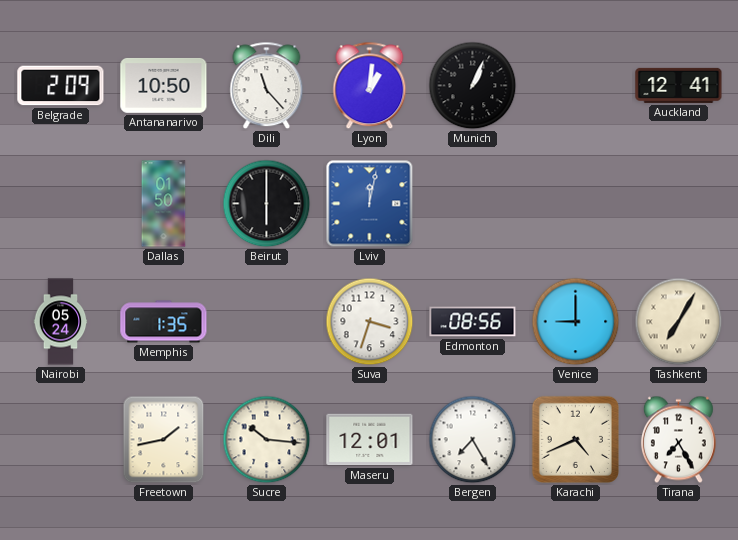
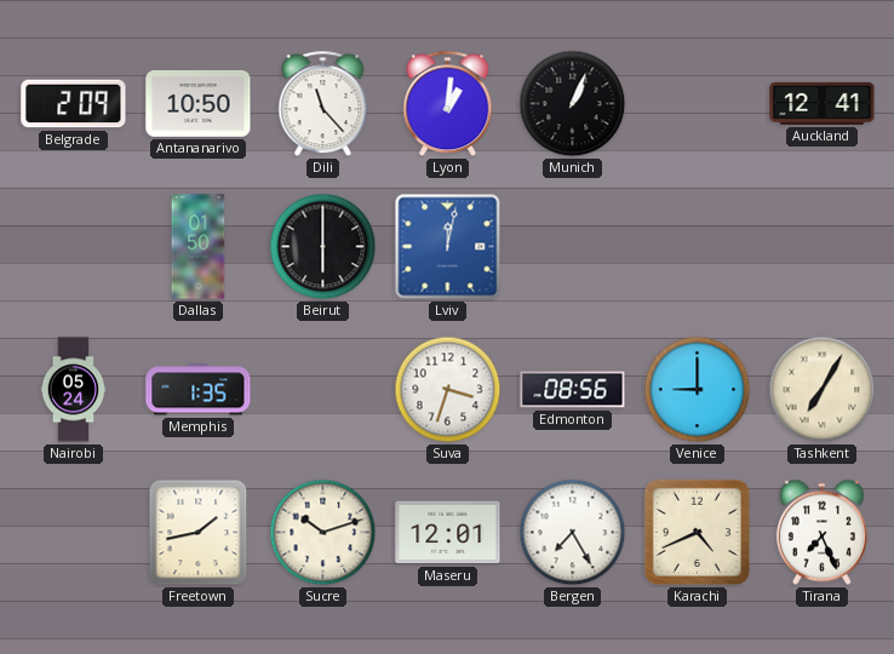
Sucre: 10:16 -> 10:12 (323, 533)
Tirana: 7:25 -> 7:26 (821, 533)
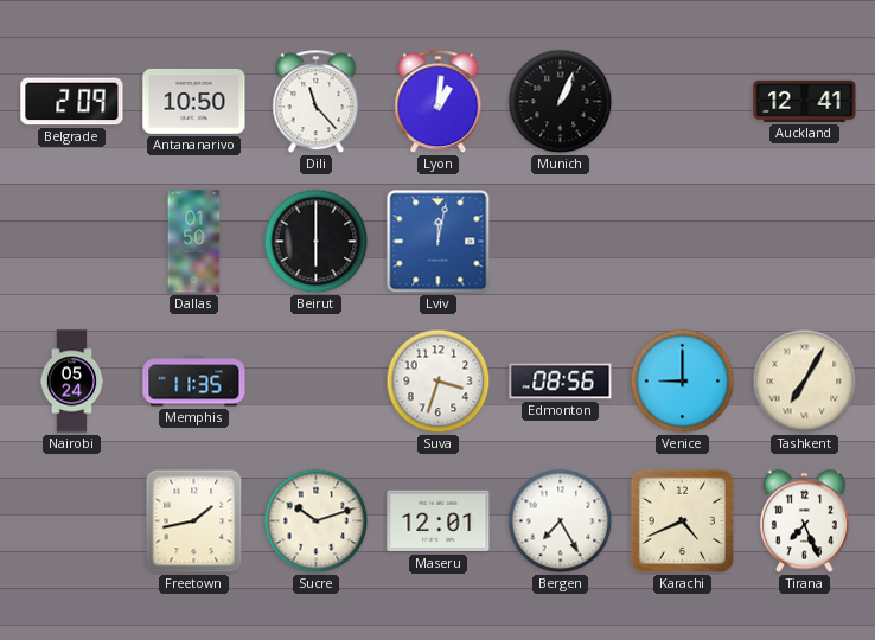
Memphis: 1:35 -> 11:35 (194, 382)
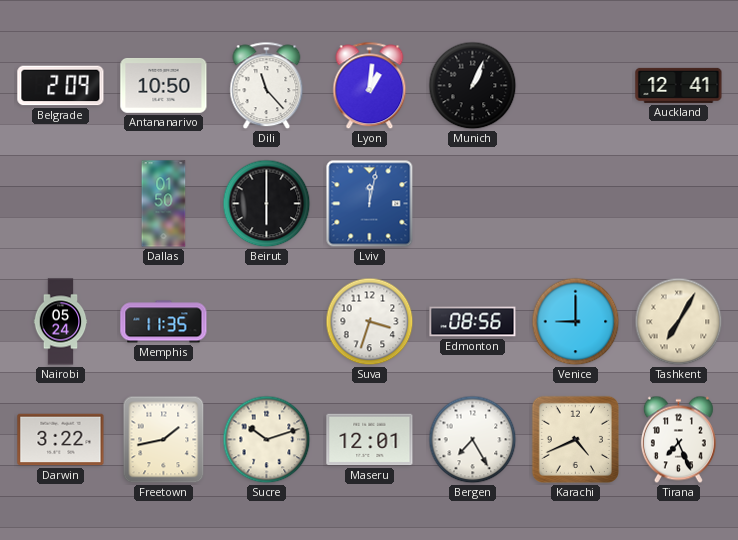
Darwin: none -> 3:22 (61, 440)
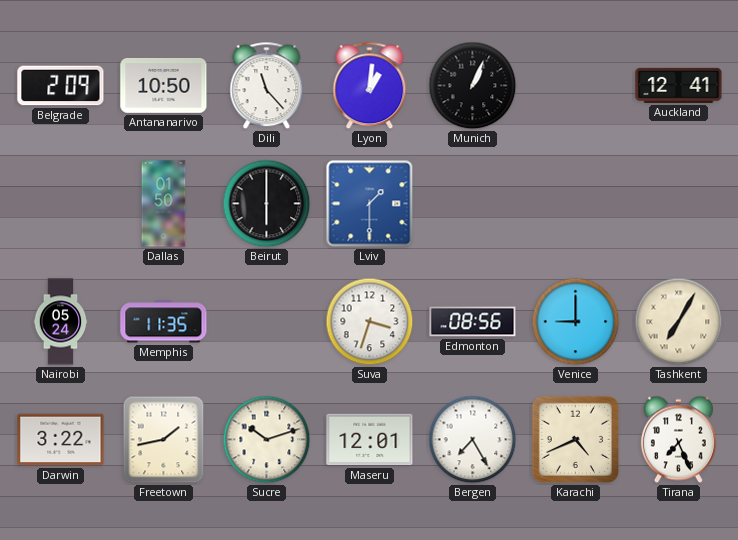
Lviv: 12:02 -> 1:30 (370, 204)
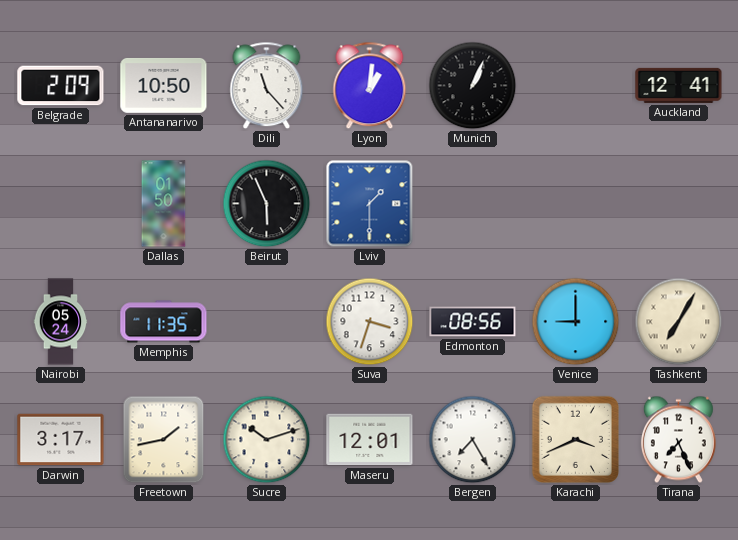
Beirut: 6:00 -> 5:56 (267, 204)
Darwin: 3:22 -> 3:17 (61, 440)
Karachi: 4:41 -> 3:41 (575, 439)
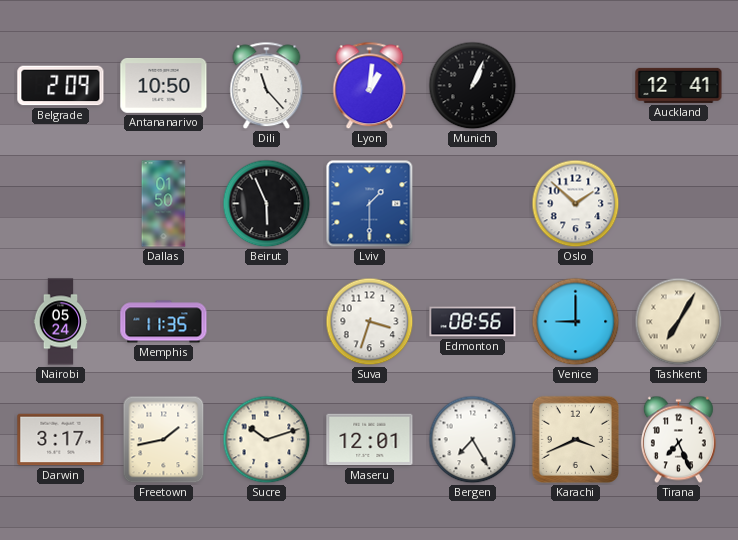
Oslo: none -> 1:52 (576, 204)
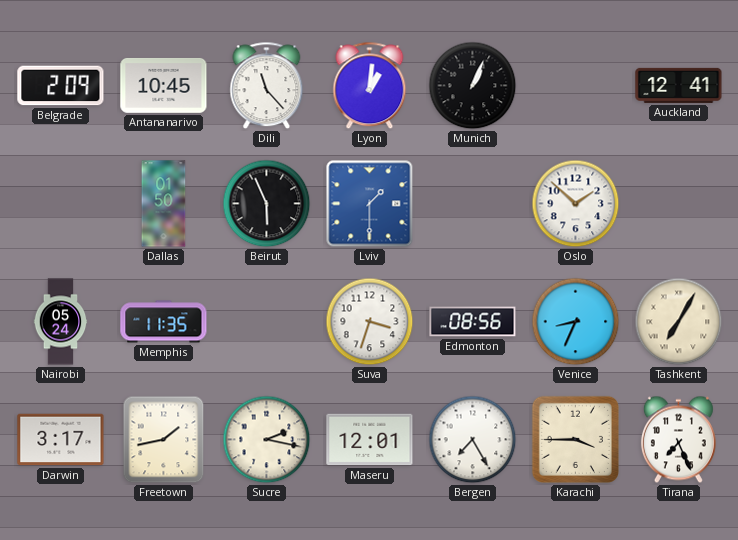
Antananarivo: 10:50 -> 10:45 (164, 85)
Venice: 9:00 -> 8:34 (576, 322)
Sucre: 10:12 -> 2:17 (267, 440)
Karachi: 3:41 -> 3:45 (575, 439)
